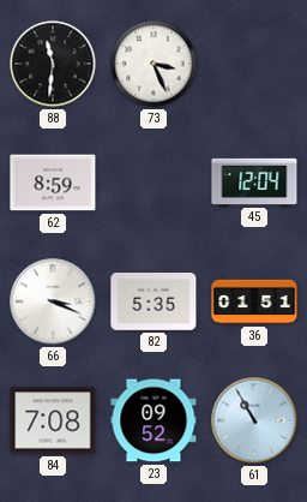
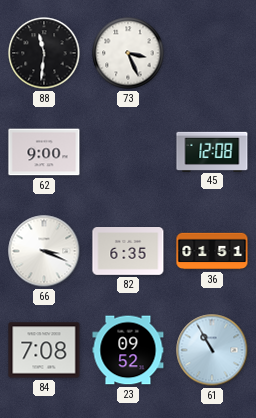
62: 8:59 -> 9:00 (44, 152)
45: 12:04 -> 12:08 (212, 151)
82: 5:35 -> 6:35 (128, 252)
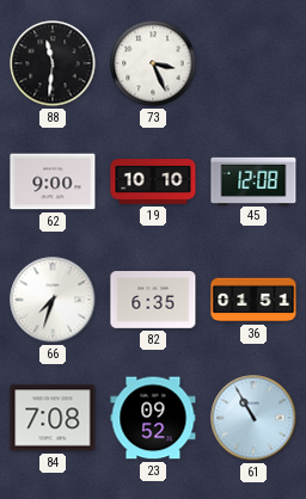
19: none -> 10:10 (153, 181)
66: 3:19 -> 7:33 (53, 300)
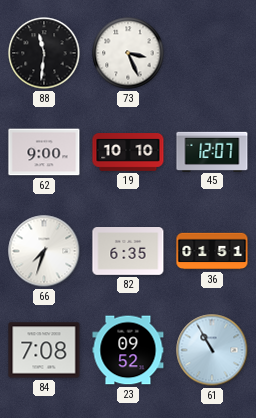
45: 12:08 -> 12:07 (212, 151)
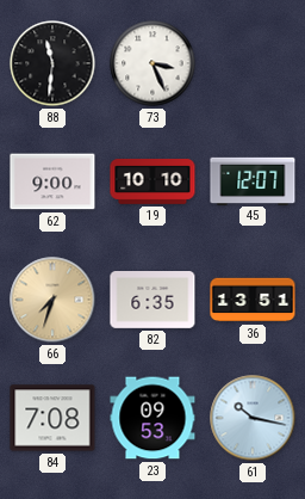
66 dial: white -> champagne (52, 300)
36: 01:51 -> 13:51 (253, 300)
23: 09:52 -> 09:53 (152, 418)
61: 10:55 -> 10:17 (253, 418)
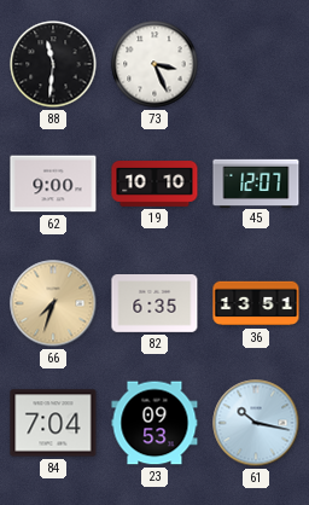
84: 7:08 -> 7:04 (53, 423)
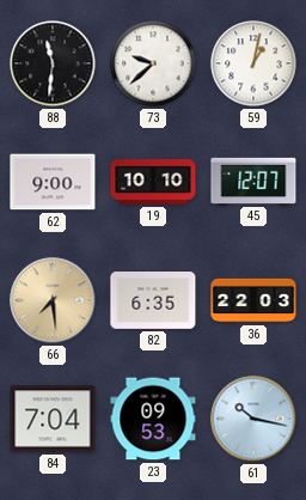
73: 3:26 -> 9:38 (153, 63)
59: none -> 1:02 (253, 63)
66: 7:33 -> 7:29 (53, 300)
36: 13:51 -> 22:03 (253, 300)
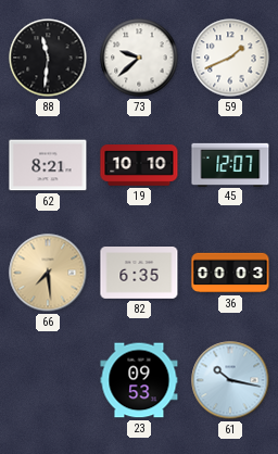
59: 1:02 -> 1:41 (230, 58)
62: 9:00 -> 8:21 (48, 165)
36: 22:03 -> 00:03 (230, 273)
84: 7:04 -> none (53, 419)
